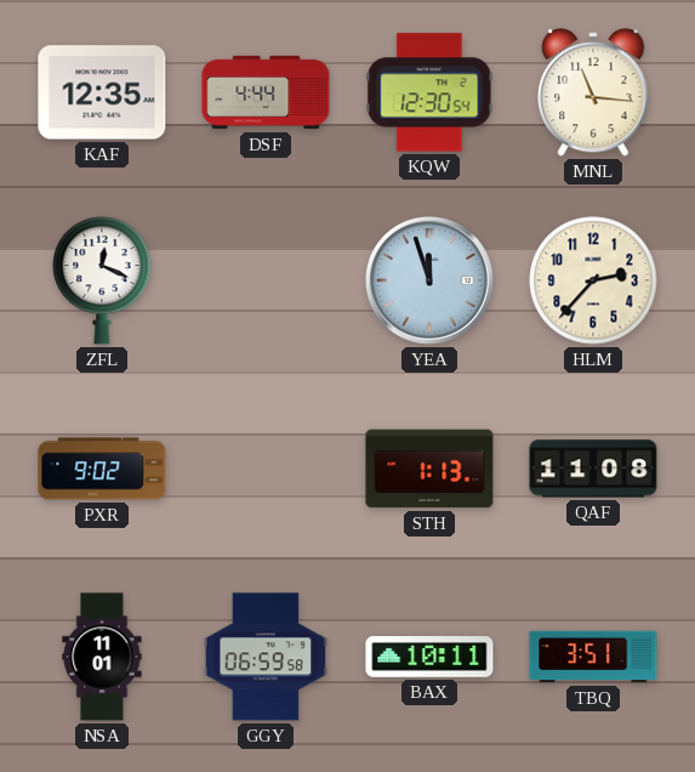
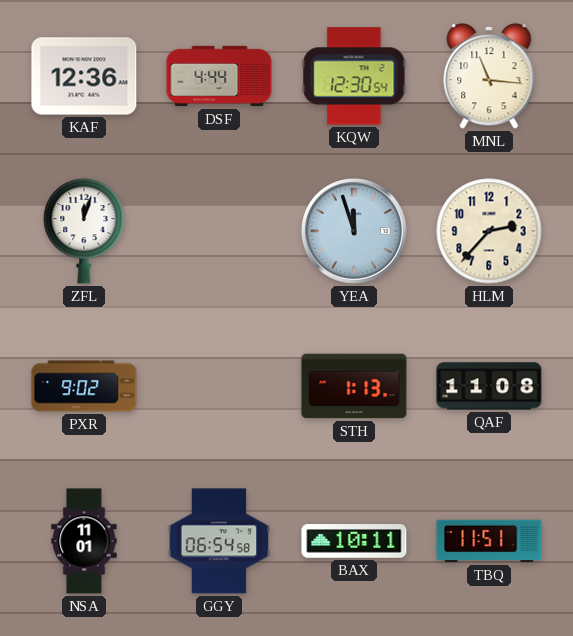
KAF: 12:35 -> 12:36 (84, 76)
ZFL: 12:19 -> 12:03 (84, 231)
GGY: 06:59 -> 06:54 (219, 541)
TBQ: 3:51 -> 11:51 (489, 541)
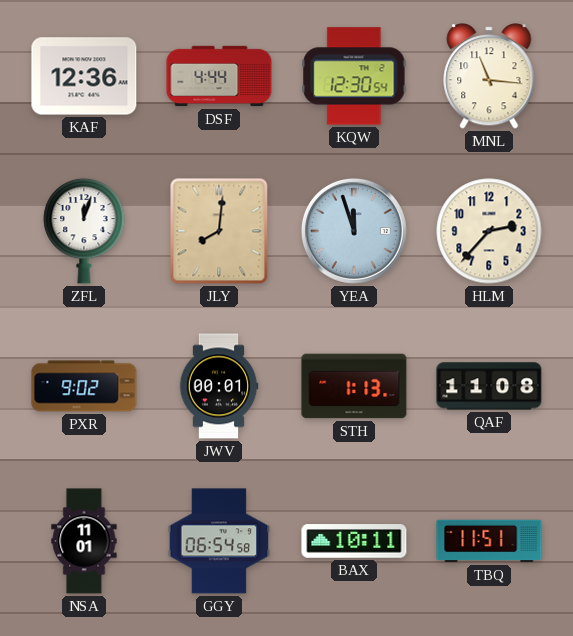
JLY: none -> 8:01 (219, 231)
JWV: none -> 00:01 (219, 386)
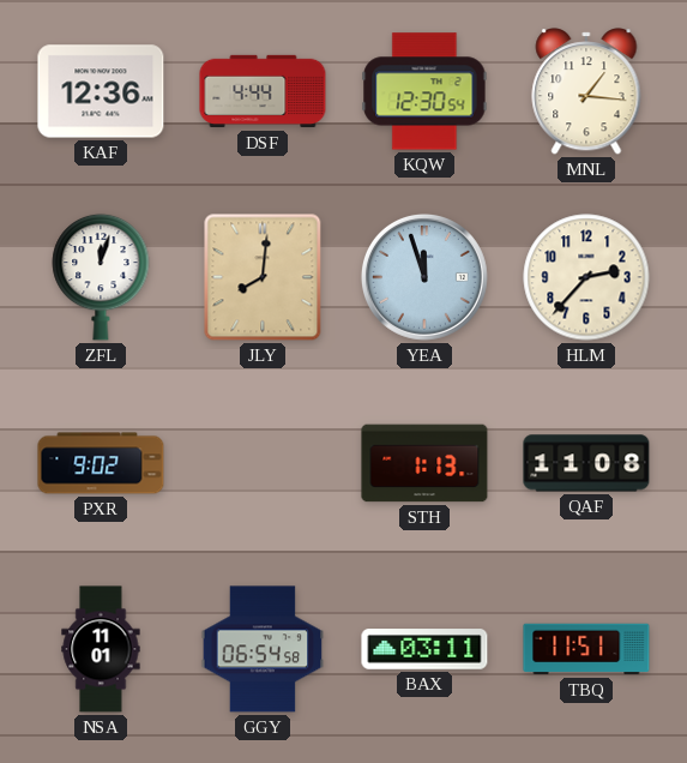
MNL: 11:16 -> 1:16 (586, 91)
JWV: 00:01 -> none (219, 386)
BAX: 10:11 -> 03:11 (424, 649)
